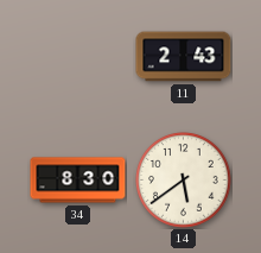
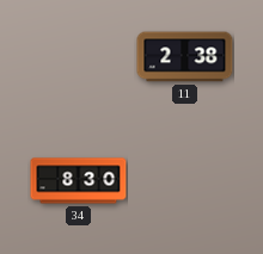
11: 2:43 -> 2:38 (185, 57)
14: 5:39 -> none (184, 181)
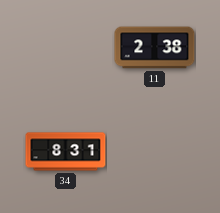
34: 8:30 -> 8:31 (66, 152)
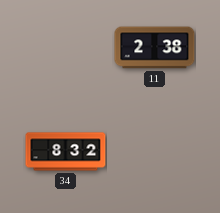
34: 8:31 -> 8:32 (66, 152)
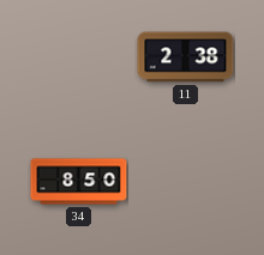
34: 8:32 -> 8:50 (79, 182)
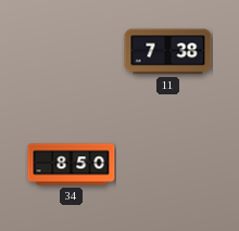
11: 2:38 -> 7:38 (168, 52)
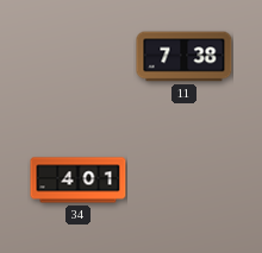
34: 8:50 -> 4:01 (79, 181)
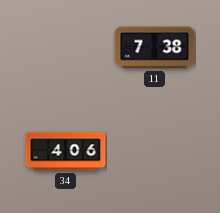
34: 4:01 -> 4:06 (66, 152)
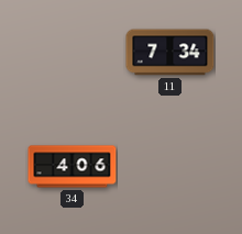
11: 7:38 -> 7:34 (170, 53)
